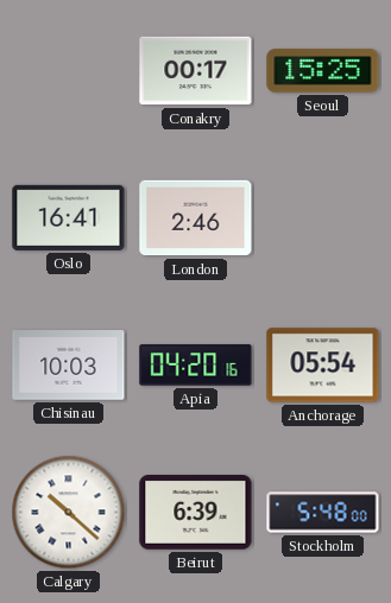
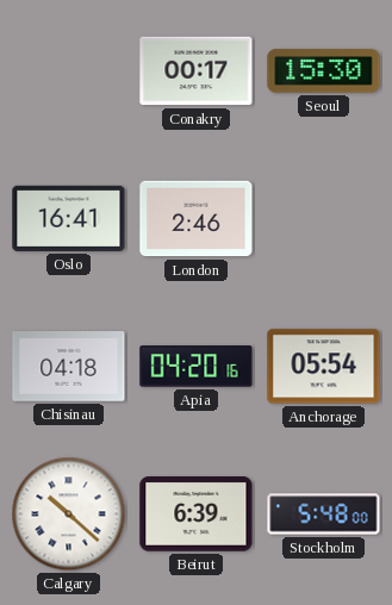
Seoul: 15:25 -> 15:30 (324, 71)
Chisinau: 10:03 -> 04:18 (69, 367)
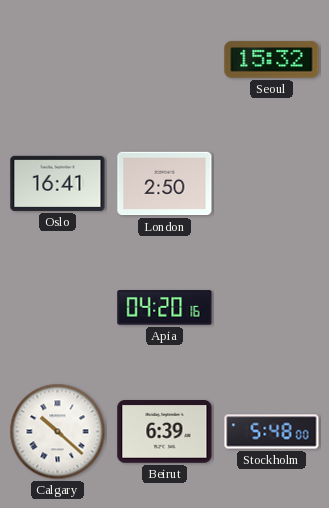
Conakry: 00:17 -> none (197, 71)
Seoul: 15:30 -> 15:32 (272, 60)
London: 2:46 -> 2:50 (165, 184)
Chisinau: 04:18 -> none (69, 367)
Anchorage: 05:54 -> none (324, 367)
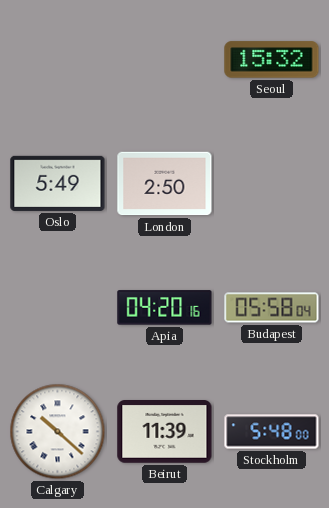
Oslo: 16:41 -> 5:49 (58, 183)
Budapest: none -> 05:58 (272, 308)
Beirut: 6:39 -> 11:39 (165, 432)
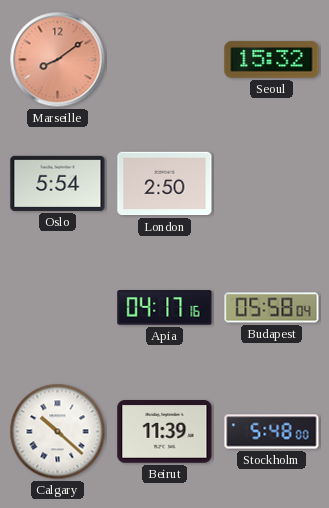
Marseille: none -> 8:09 (58, 60)
Oslo: 5:49 -> 5:54 (58, 183)
Apia: 04:20 -> 04:17 (165, 308)
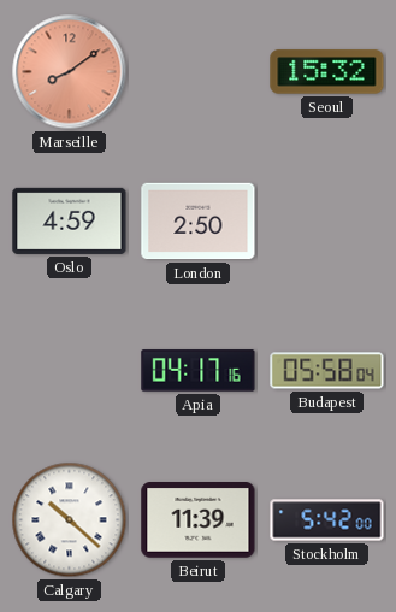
Oslo: 5:54 -> 4:59 (70, 220)
Stockholm: 5:48 -> 5:42 (327, 520)
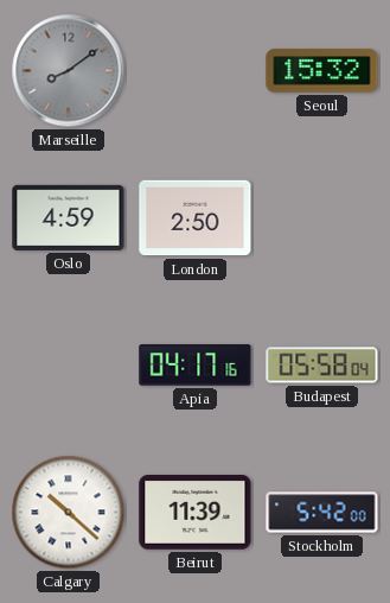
Marseille dial: salmon -> grey (69, 71)
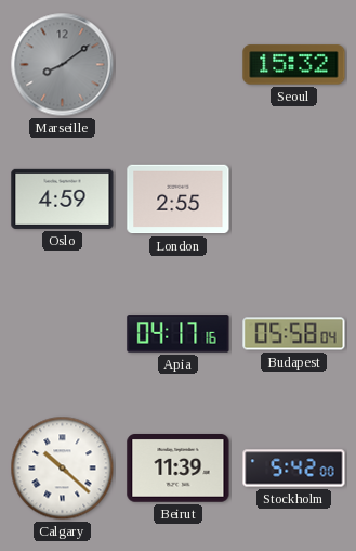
London: 2:50 -> 2:55 (179, 200)
